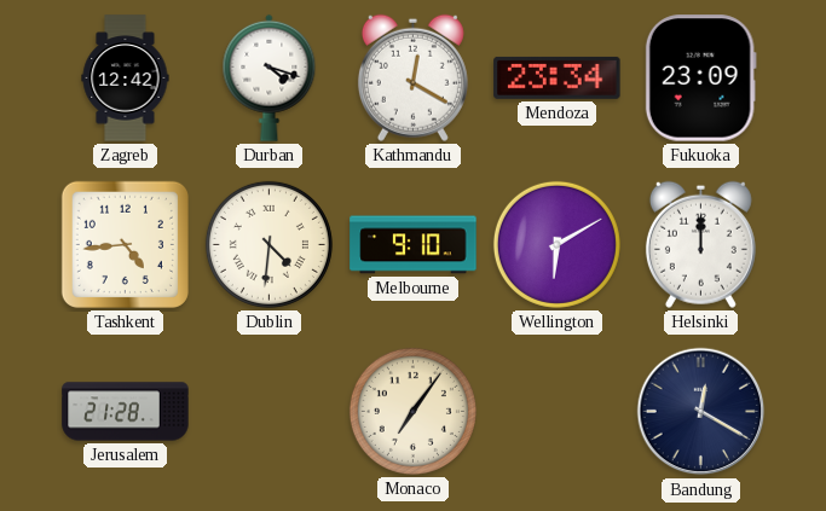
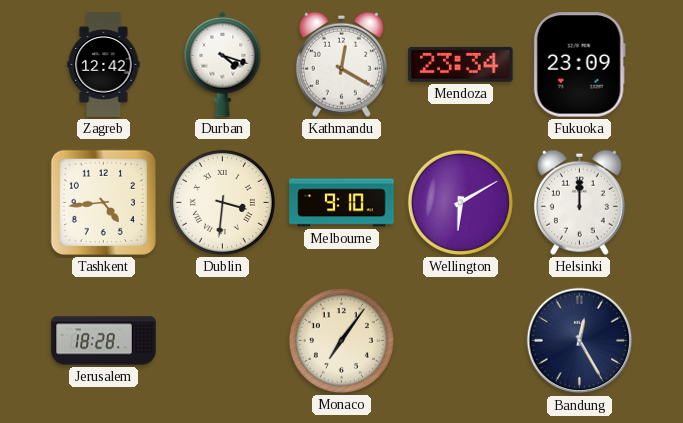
Dublin: 4:31 -> 3:31 (222, 202)
Jerusalem: 21:28 -> 18:28 (104, 341)
Bandung: 12:20 -> 12:25 (580, 341)
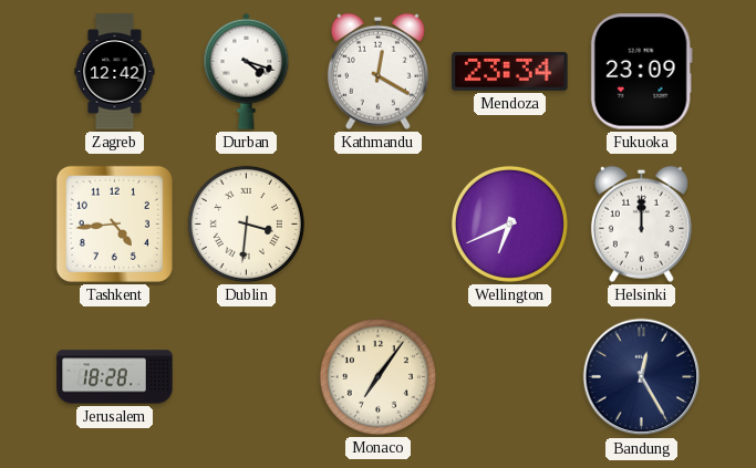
Melbourne: 9:10 -> none (342, 203)
Wellington: 6:10 -> 6:41 (509, 223)
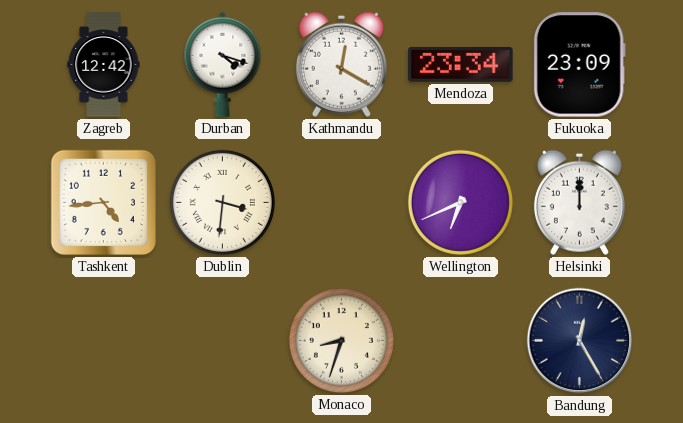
Jerusalem: 18:28 -> none (115, 377)
Monaco: 7:06 -> 8:33 (341, 340)
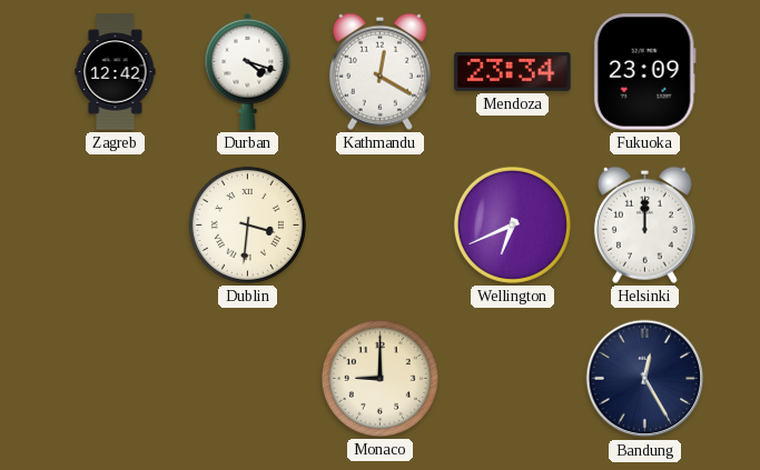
Tashkent: 4:44 -> none (103, 202)
Monaco: 8:33 -> 9:00 (379, 378)
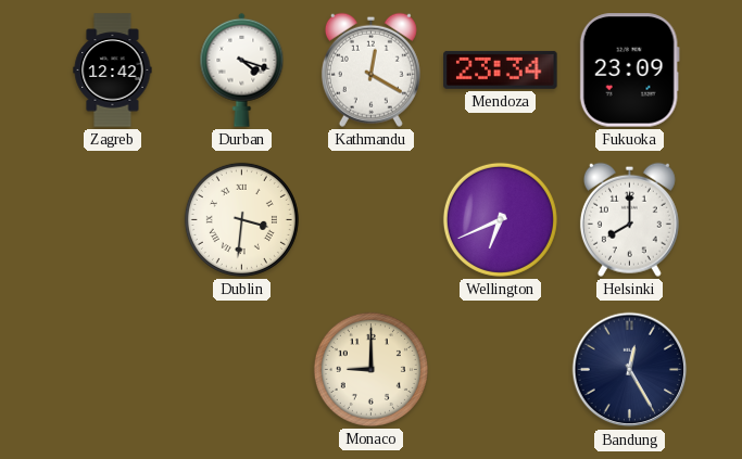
Helsinki: 12:00 -> 8:00 (629, 219)
